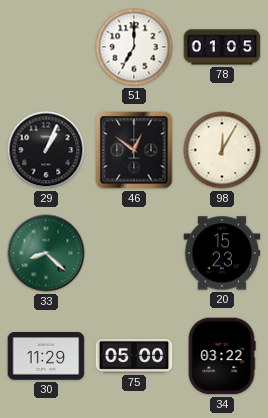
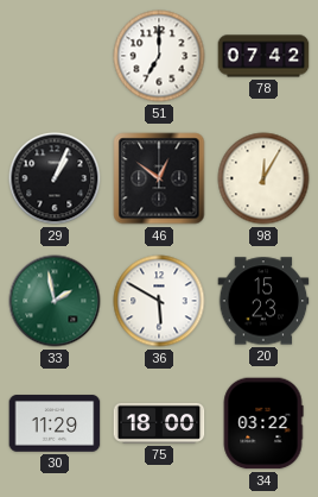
78: 01:05 -> 07:42 (263, 56)
33: 8:22 -> 1:58 (55, 301)
36: none -> 5:50 (159, 301)
75: 05:00 -> 18:00 (159, 423)
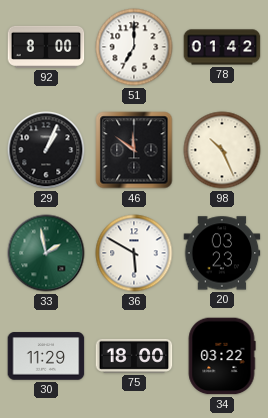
92: none -> 8:00 (46, 47)
78: 07:42 -> 01:42 (222, 47)
46: 12:51 -> 11:51 (134, 150)
98: 12:05 -> 10:26 (222, 150)
20: 15:23 -> 03:23 (222, 253)
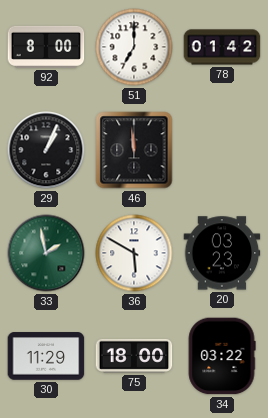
46: 11:51 -> 11:59 (134, 150)
98: 10:26 -> none (222, 150)
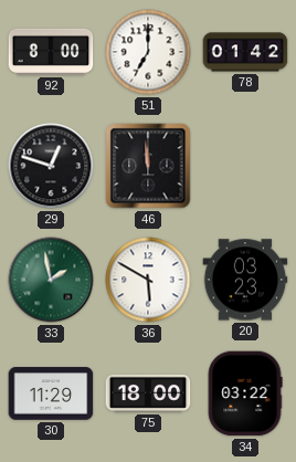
29: 1:04 -> 12:48 (51, 166)
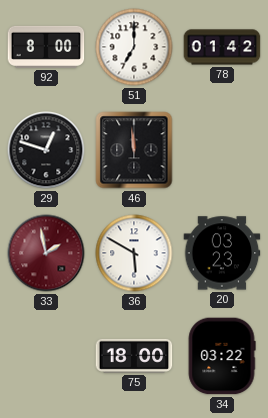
33 dial: green -> burgundy (46, 253)
30: 11:29 -> none (51, 393)
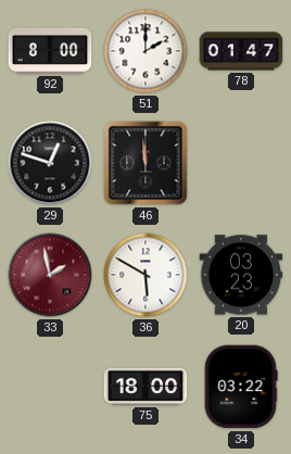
51: 7:00 -> 2:00 (145, 51)
78: 01:42 -> 01:47 (241, 51)
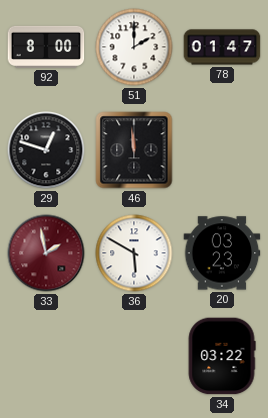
75: 18:00 -> none (145, 387)
